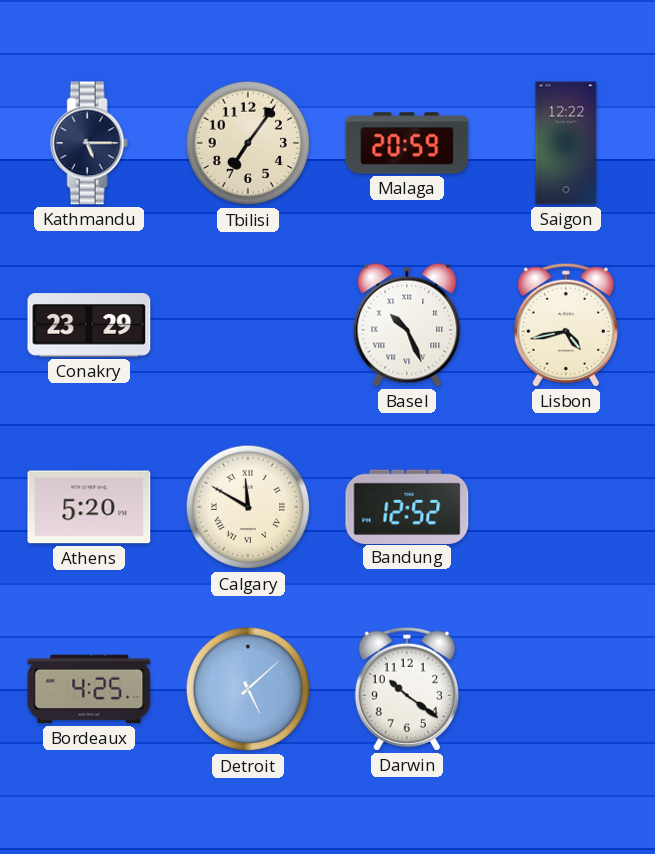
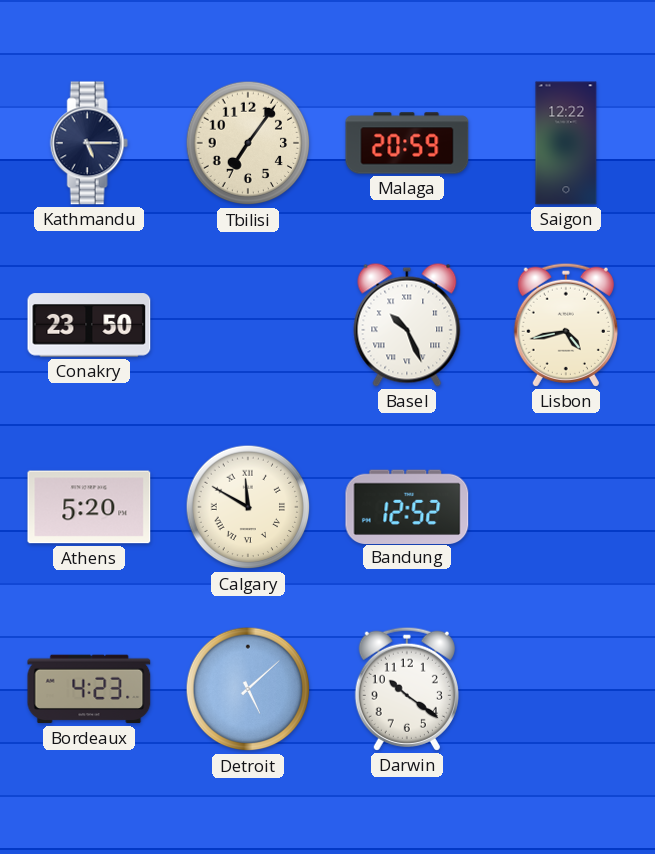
Conakry: 23:29 -> 23:50 (89, 325)
Bordeaux: 4:25 -> 4:23 (89, 689)
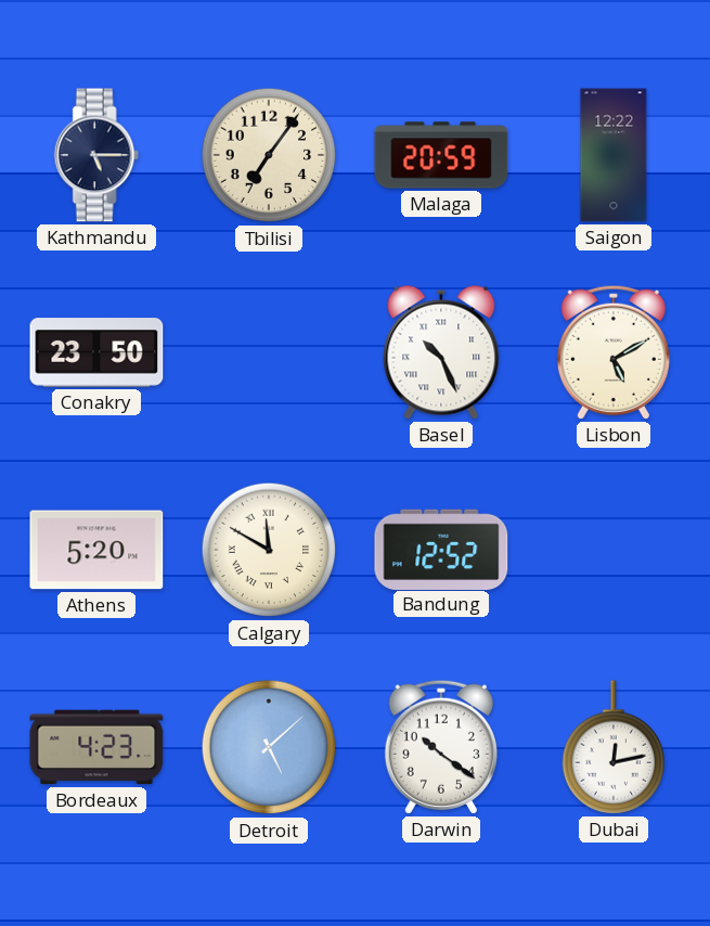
Lisbon: 4:43 -> 5:10 (614, 352)
Dubai: none -> 12:13 (612, 747)
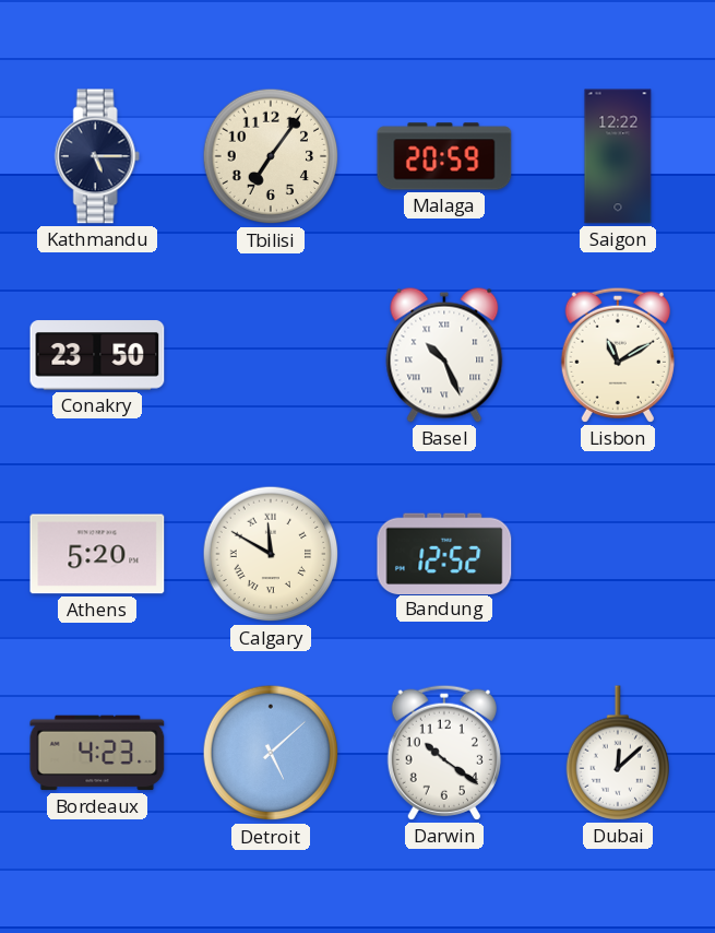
Lisbon: 5:10 -> 11:10 (618, 355)
Dubai: 12:13 -> 12:08 (617, 753)
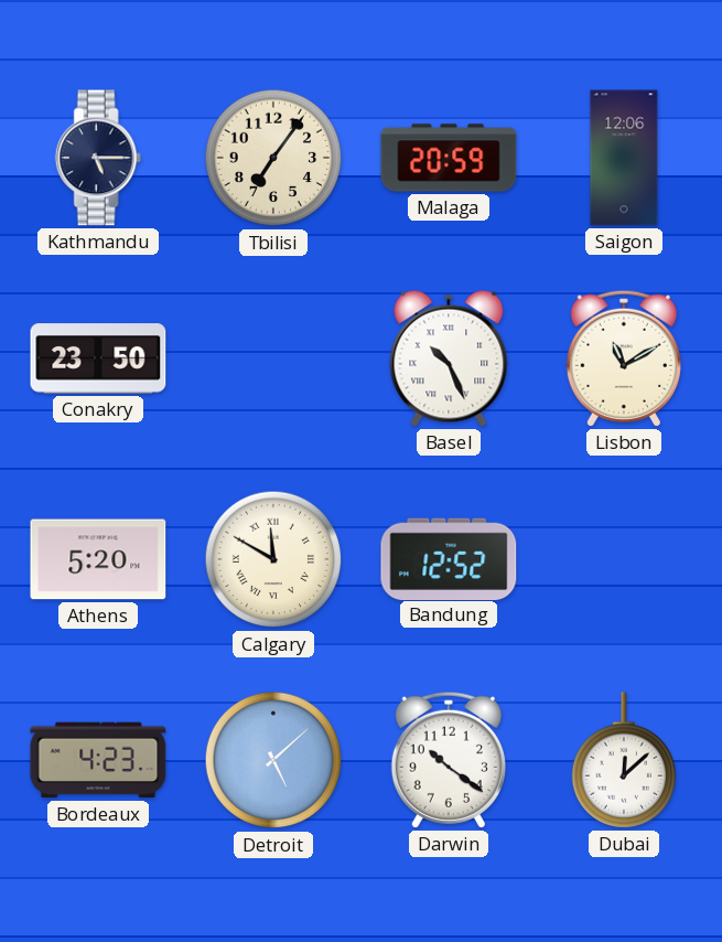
Saigon: 12:22 -> 12:06 (624, 158)
